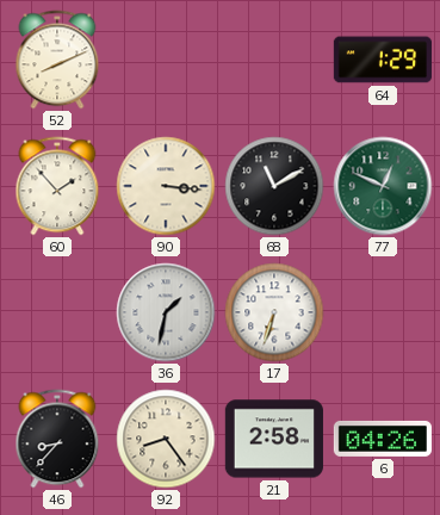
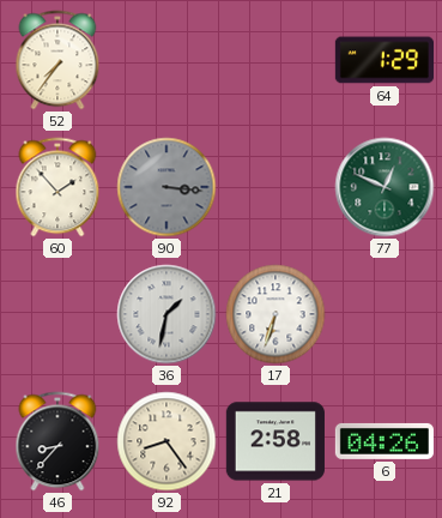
52: 8:11 -> 7:36 (57, 60)
90 dial: cream -> grey (166, 187)
68: 11:10 -> none (274, 186)
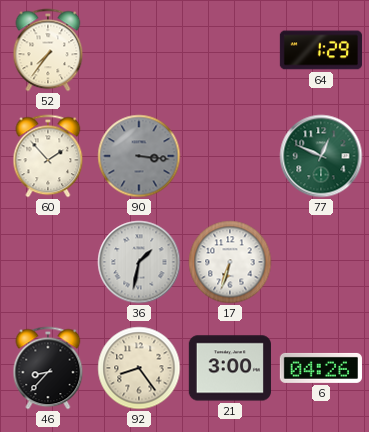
21: 2:58 -> 3:00 (230, 368)
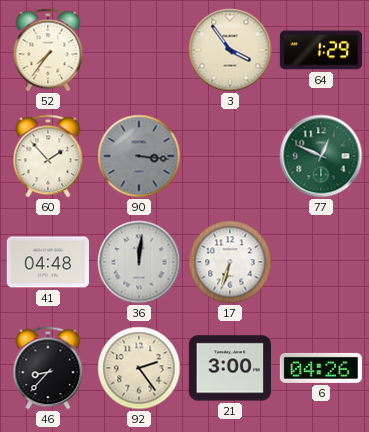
3: none -> 3:54 (230, 50)
41: none -> 04:48 (48, 262)
36: 1:32 -> 12:01 (139, 262)
92: 8:24 -> 2:24 (139, 368)
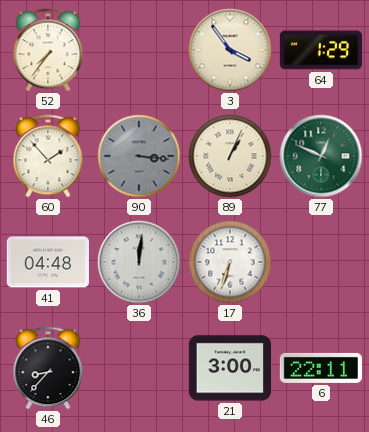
89: none -> 1:04 (230, 156)
92: 2:24 -> none (139, 368)
6: 04:26 -> 22:11 (320, 368)
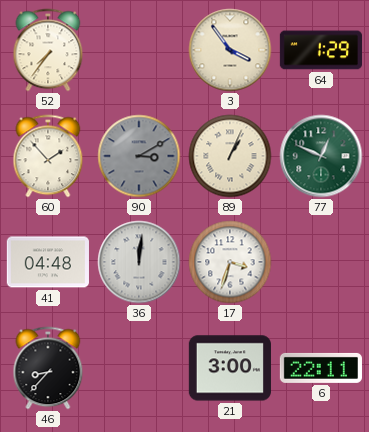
90: 3:16 -> 3:10 (139, 156)
17: 6:33 -> 3:33 (230, 262)
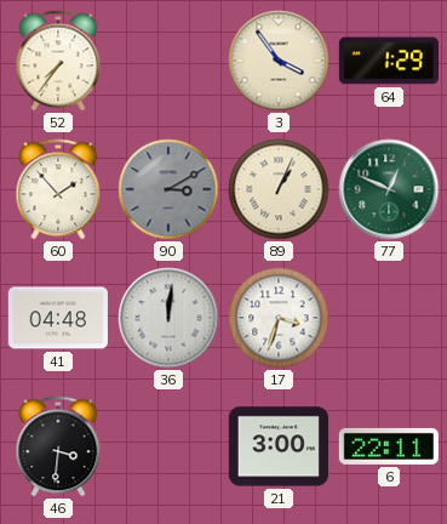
46: 8:37 -> 3:31 (58, 446)
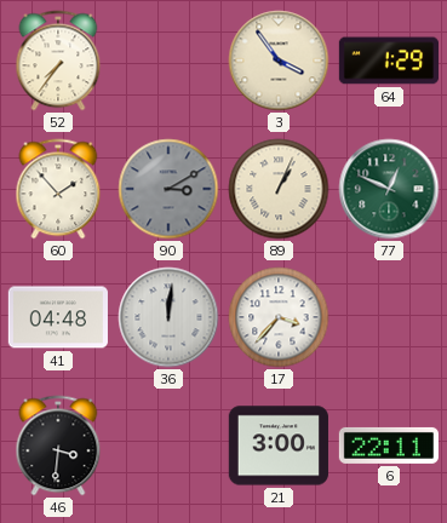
17: 3:33 -> 3:37 (279, 317)
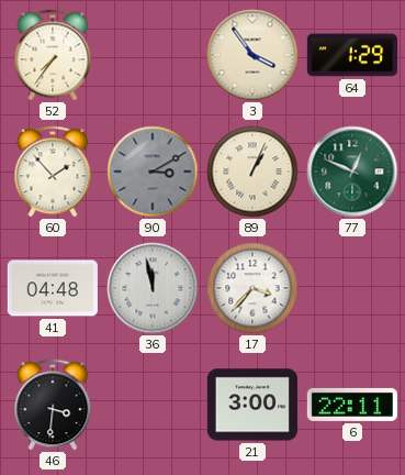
36: 12:01 -> 11:58 (153, 288)
